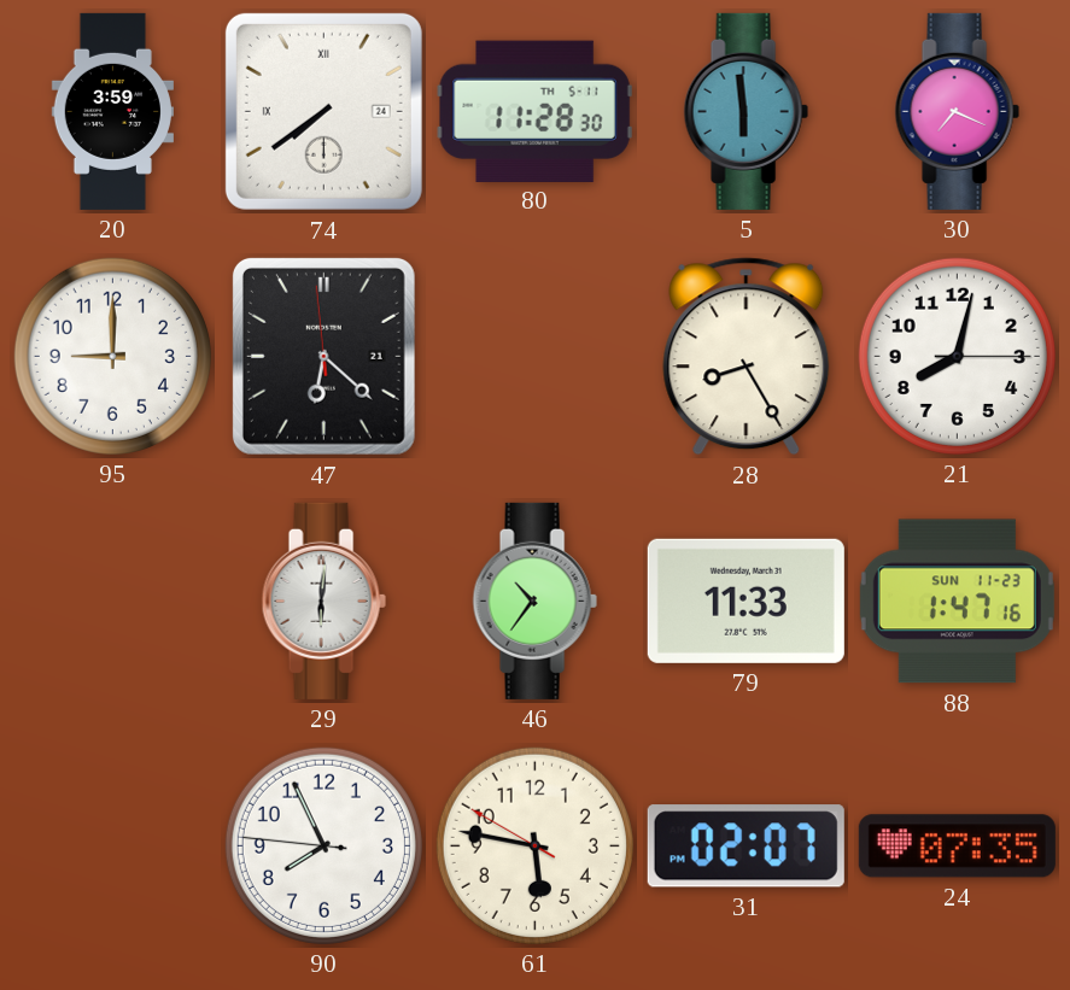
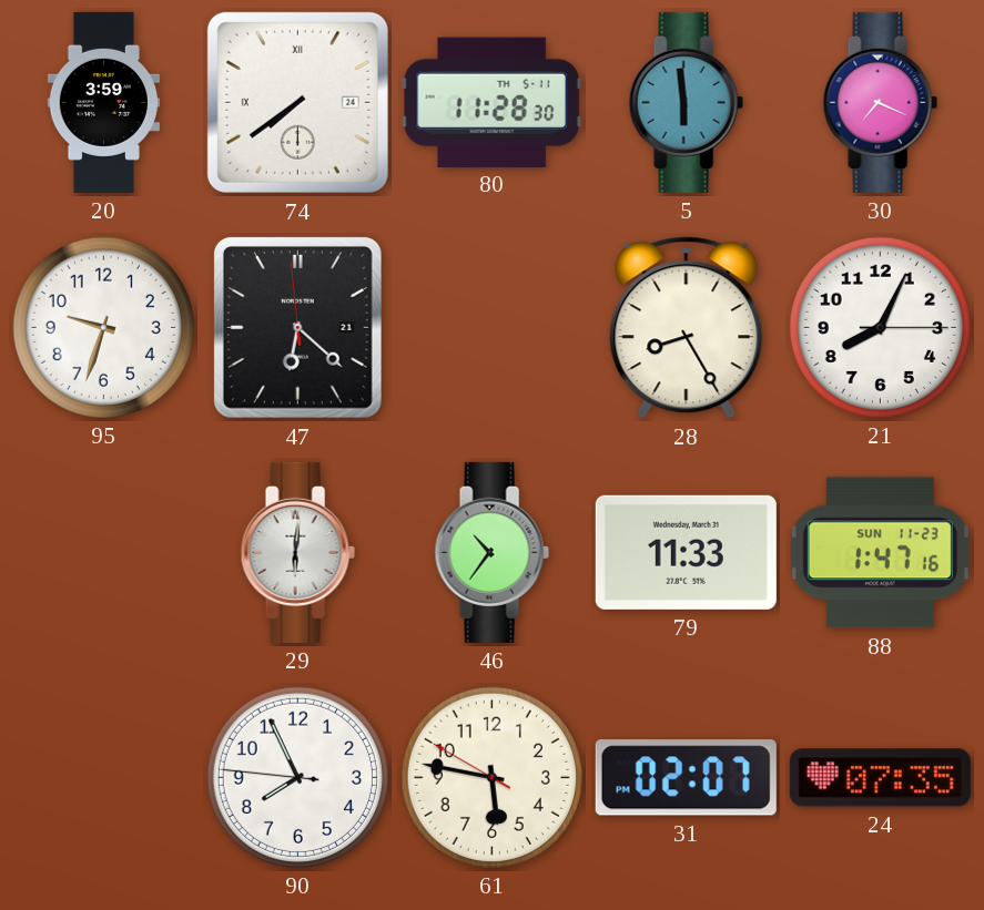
95: 9:00 -> 9:33 (103, 327)
21: 8:02 -> 8:04 (880, 327)
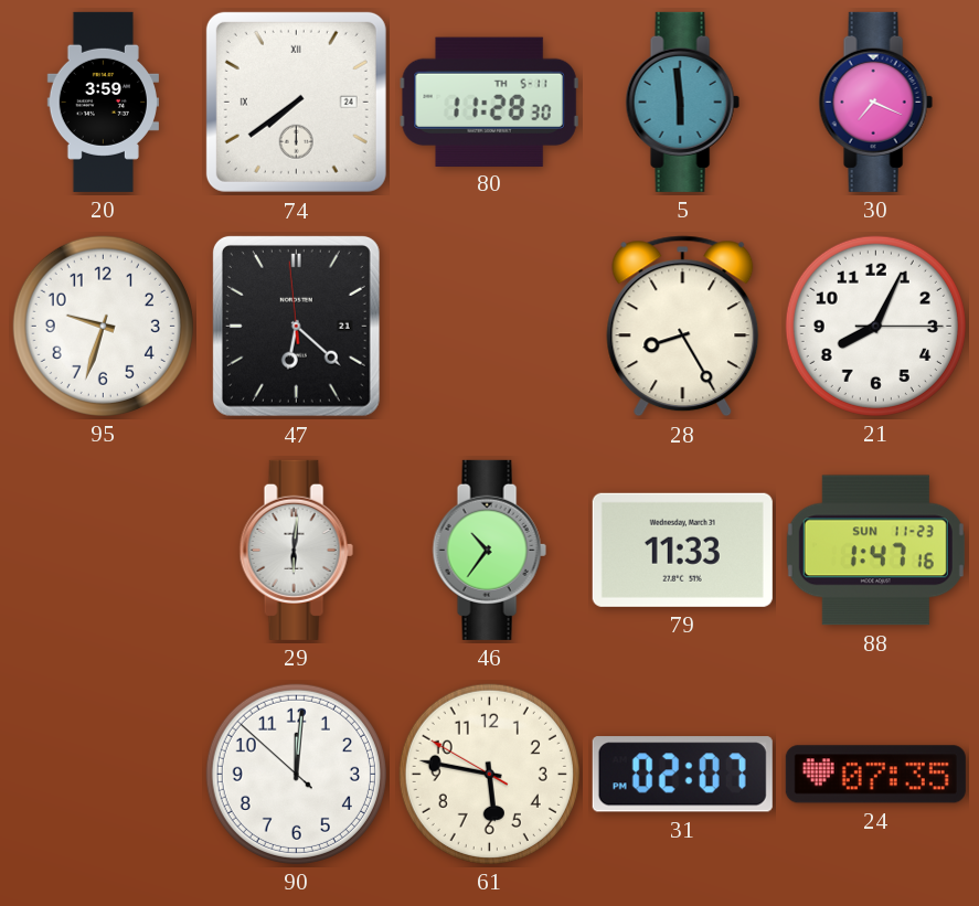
90: 7:55 -> 12:00 (296, 774)
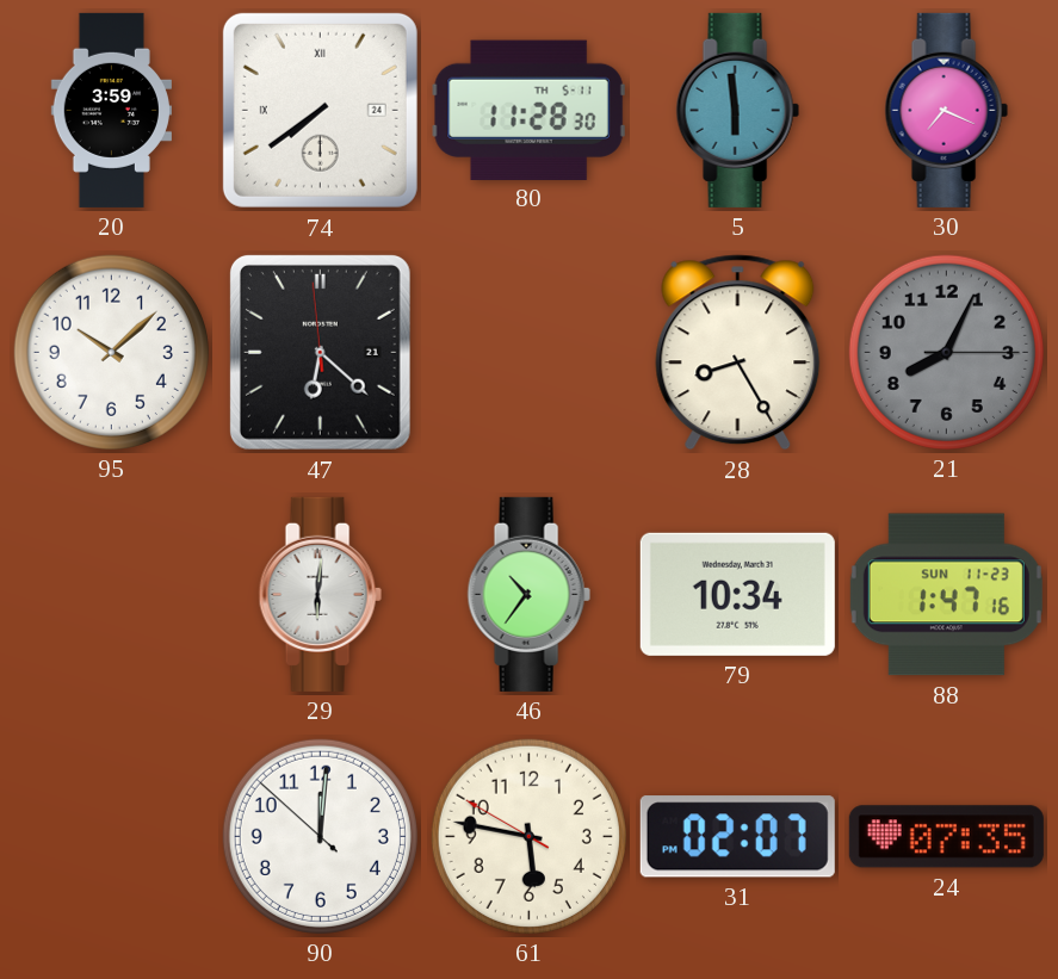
95: 9:33 -> 10:08 (111, 352)
21 dial: white -> grey (946, 352)
79: 11:33 -> 10:34 (737, 594)
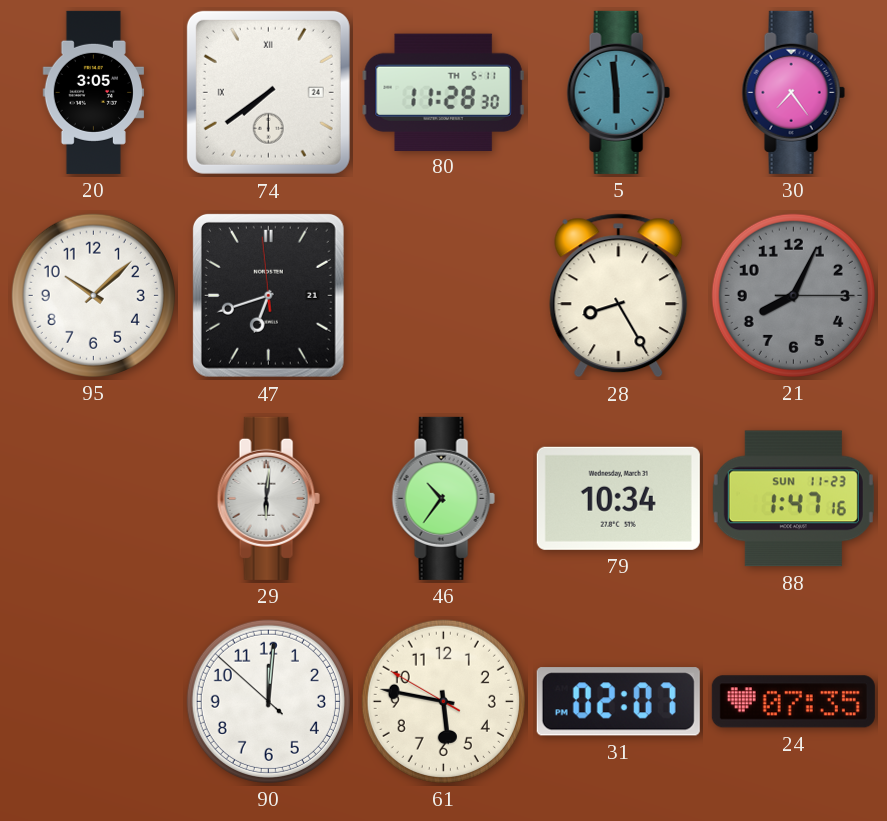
20: 3:59 -> 3:05 (93, 92)
30: 7:19 -> 7:24 (793, 92)
47: 6:21 -> 6:41 (268, 295)
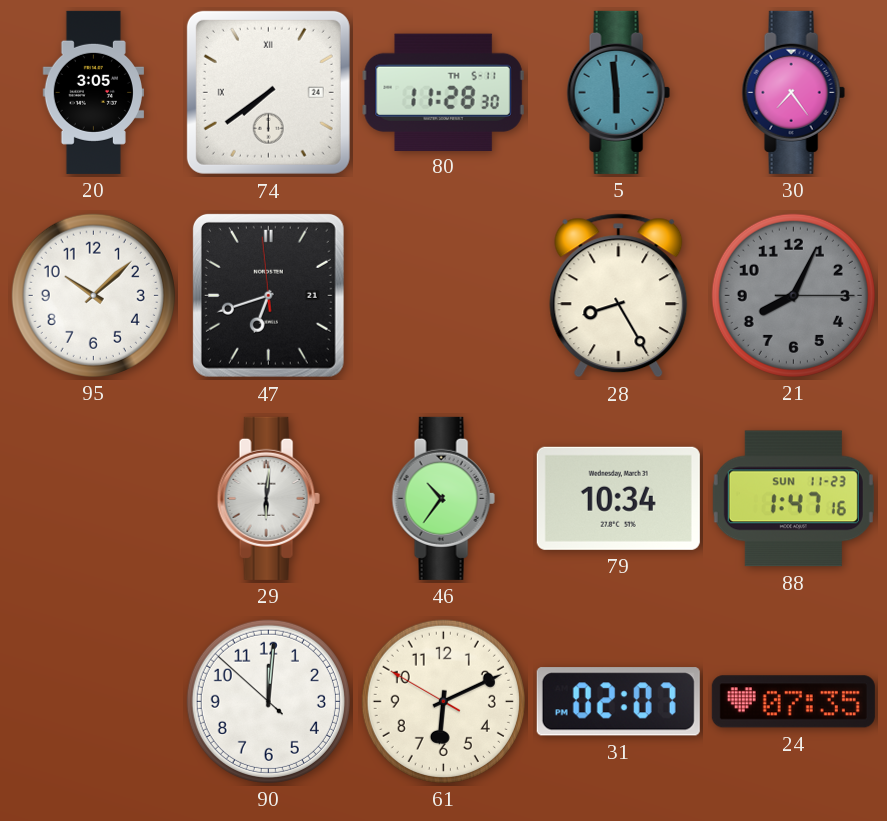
61: 5:46 -> 6:10 (443, 701)
